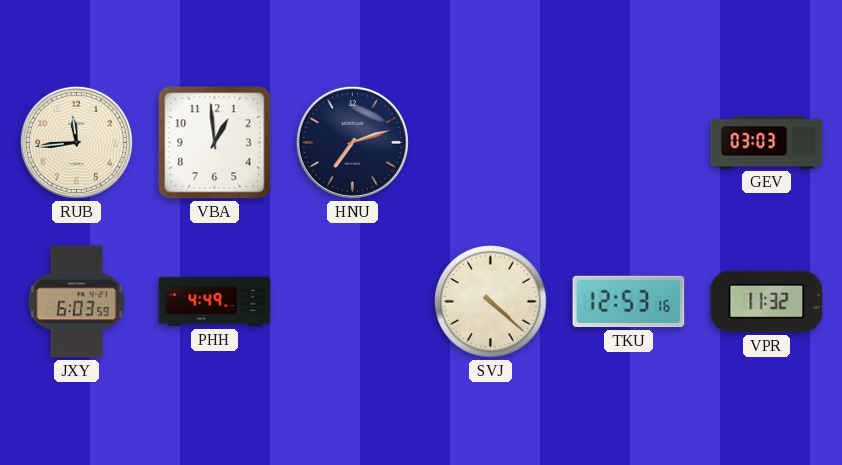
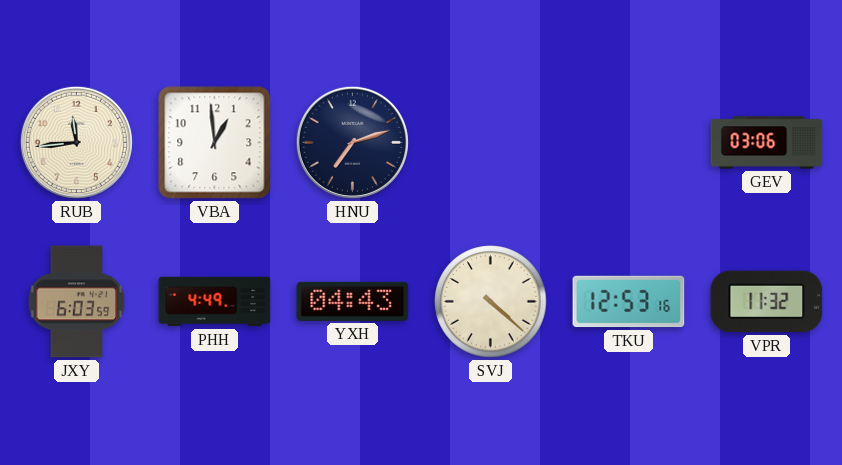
GEV: 03:03 -> 03:06 (767, 143)
YXH: none -> 04:43 (353, 301)
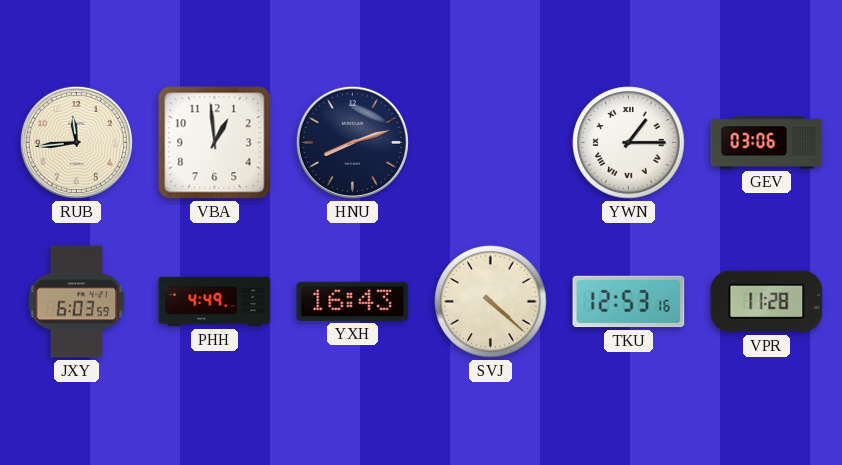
HNU: 7:12 -> 8:12 (352, 142)
YWN: none -> 1:15 (629, 143)
YXH: 04:43 -> 16:43 (353, 301)
VPR: 11:32 -> 11:28 (767, 302)
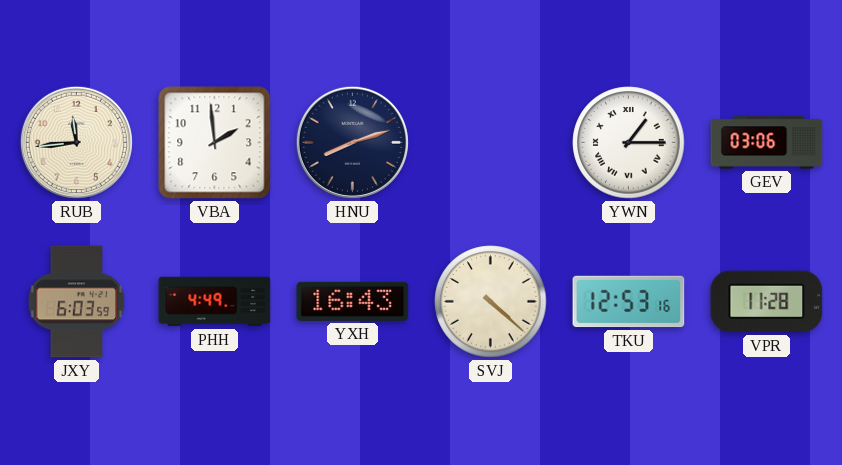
VBA: 12:59 -> 1:59 (215, 143)
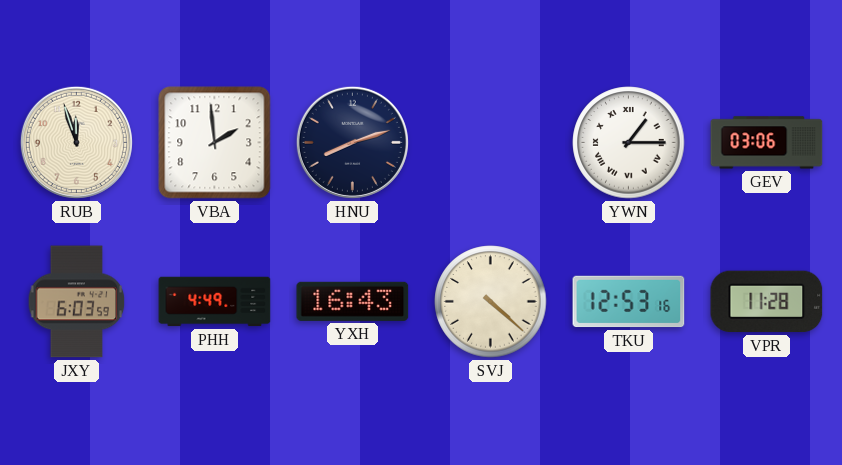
RUB: 11:44 -> 11:57 (76, 142)
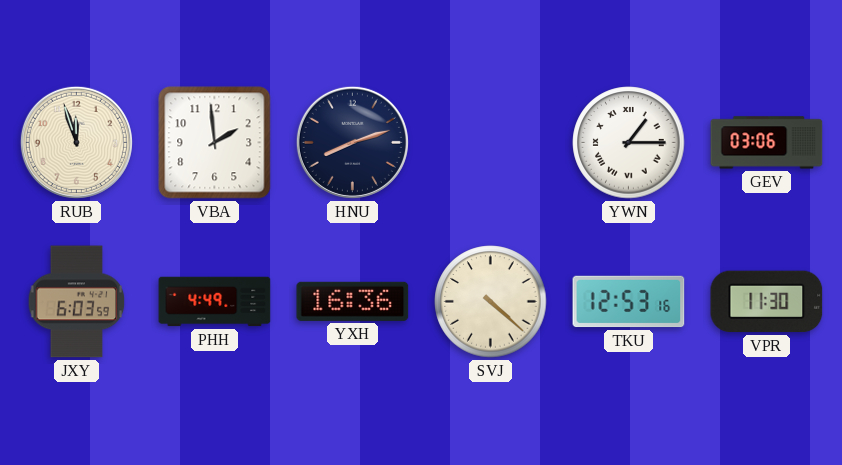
YXH: 16:43 -> 16:36 (353, 301)
VPR: 11:28 -> 11:30 (767, 302)
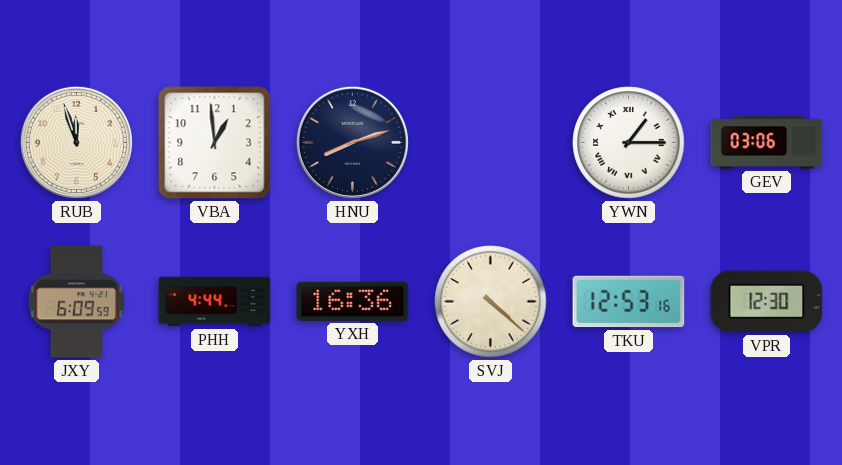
VBA: 1:59 -> 12:59 (215, 143)
JXY: 6:03 -> 6:09 (77, 302)
PHH: 4:49 -> 4:44 (215, 302)
VPR: 11:30 -> 12:30 (767, 302)
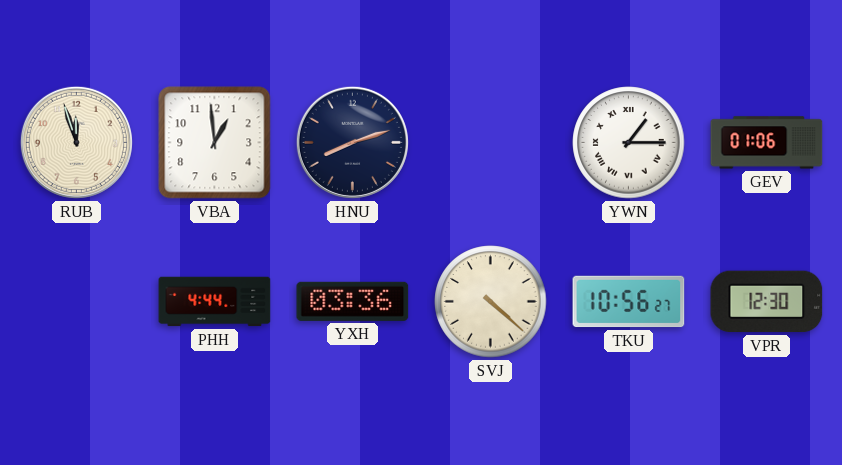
GEV: 03:06 -> 01:06 (767, 143)
JXY: 6:09 -> none (77, 302)
YXH: 16:36 -> 03:36 (353, 301)
TKU: 12:53 -> 10:56 (629, 302)
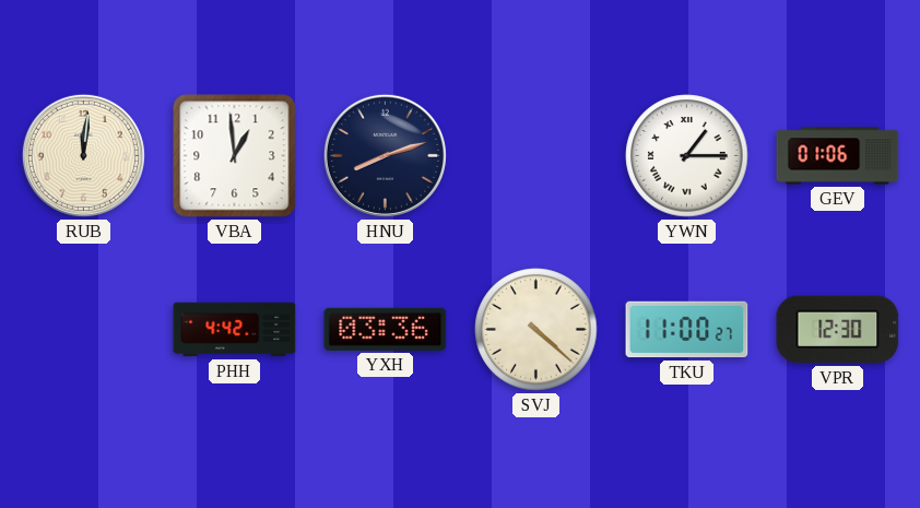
RUB: 11:57 -> 12:01 (83, 155)
PHH: 4:44 -> 4:42 (235, 330)
TKU: 10:56 -> 11:00 (687, 330)
